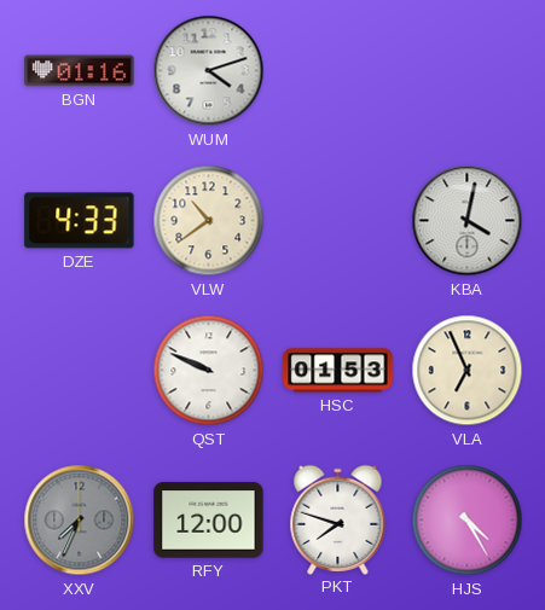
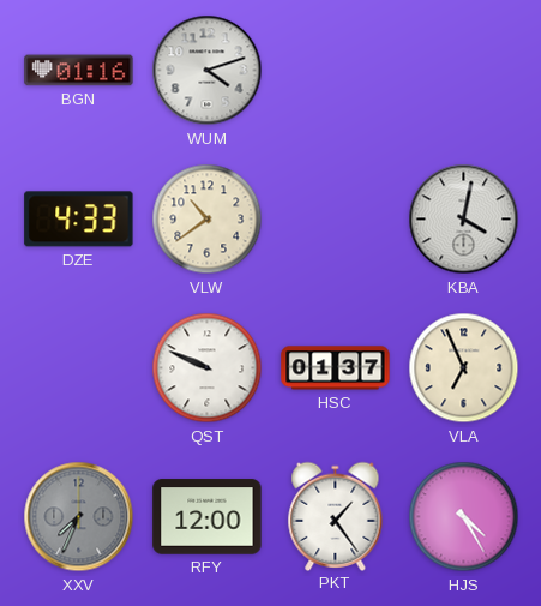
HSC: 01:53 -> 01:37 (336, 368)
PKT: 7:48 -> 1:24 (336, 516)
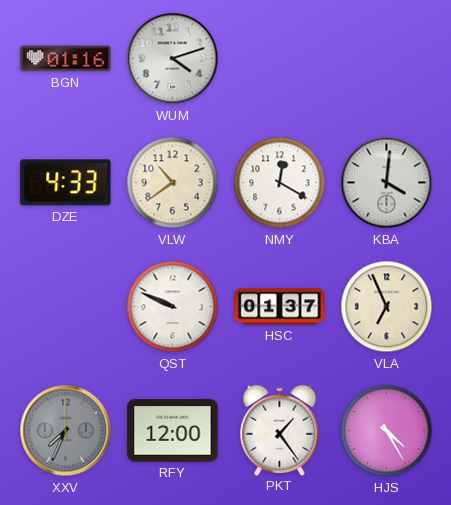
NMY: none -> 12:20 (280, 183)
KBA: 4:02 -> 4:01 (387, 183)
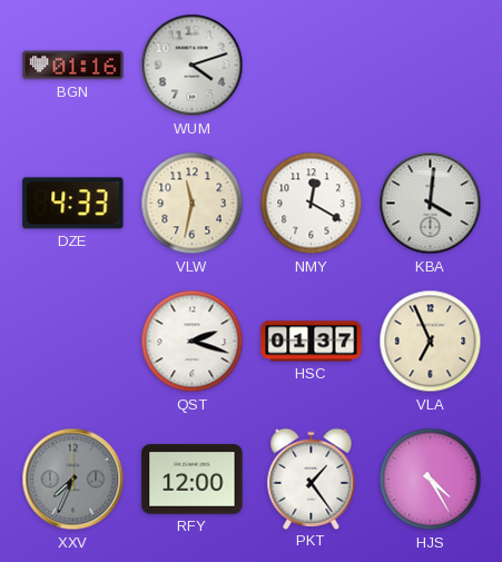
VLW: 10:39 -> 11:32 (193, 204)
QST: 9:49 -> 2:18 (193, 342)
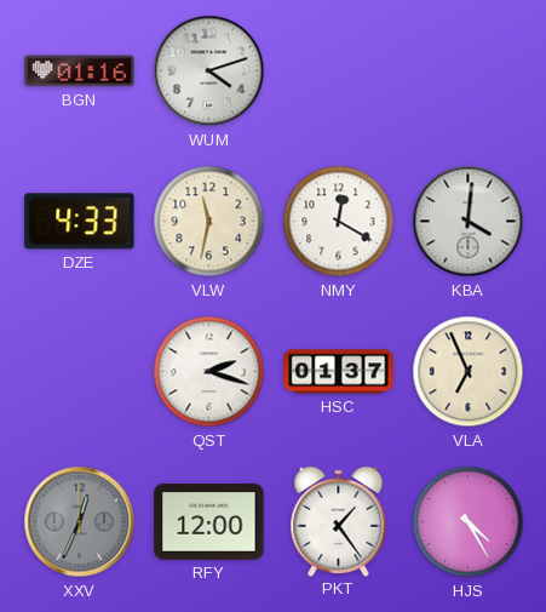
XXV: 7:34 -> 12:34 (80, 522)
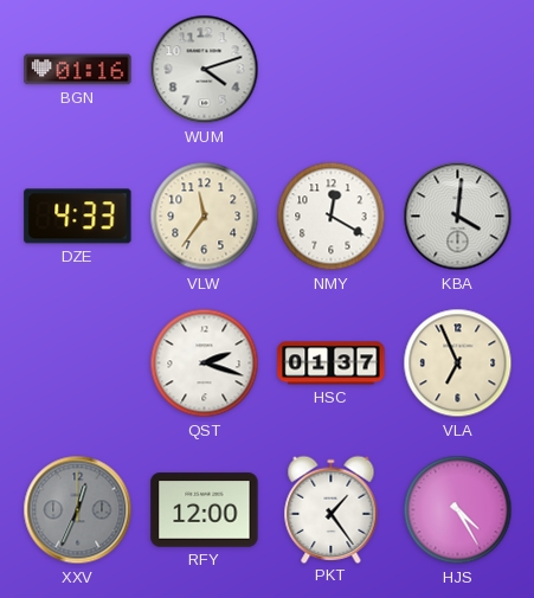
VLW: 11:32 -> 11:36 (205, 217)
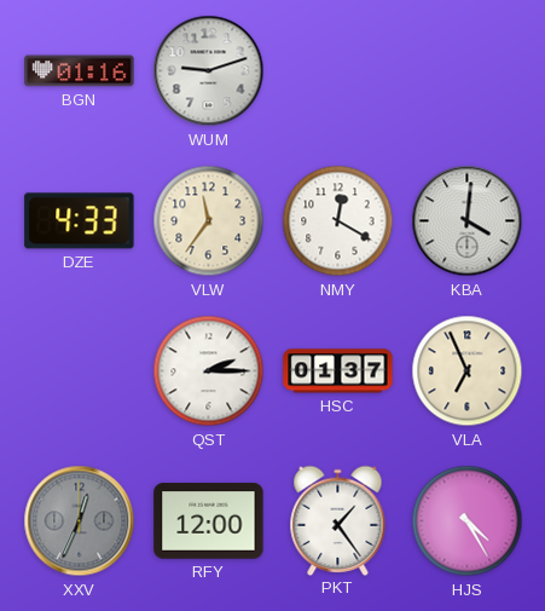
WUM: 4:12 -> 9:12 (209, 71)
QST: 2:18 -> 2:15 (209, 371)
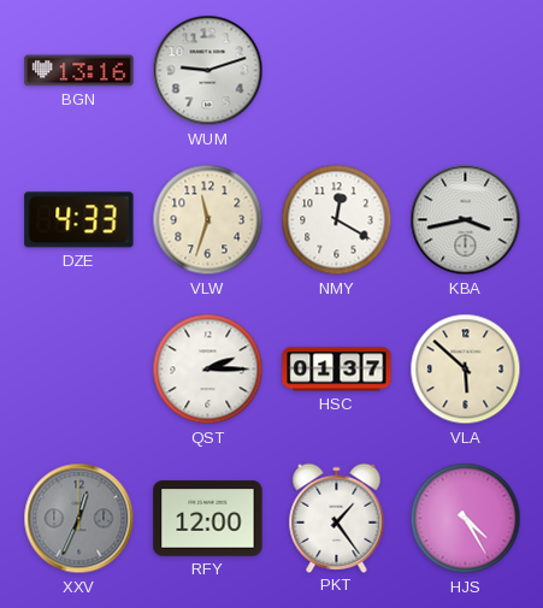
BGN: 01:16 -> 13:16 (79, 71)
VLW: 11:36 -> 11:33 (208, 220)
KBA: 4:01 -> 3:43 (466, 220)
VLA: 6:56 -> 5:52 (466, 370)
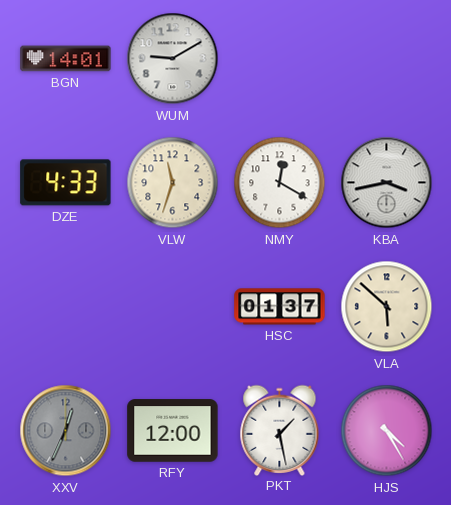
BGN: 13:16 -> 14:01 (66, 59)
WUM: 9:12 -> 9:10 (173, 59)
QST: 2:15 -> none (208, 370)
PKT: 1:24 -> 1:28 (280, 430)
